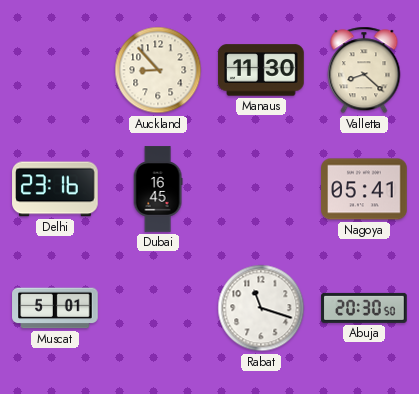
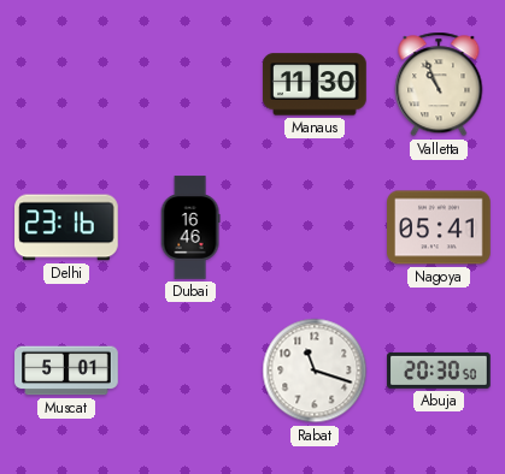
Auckland: 8:53 -> none (158, 70)
Valletta: 8:22 -> 10:56 (439, 84)
Dubai: 16:45 -> 16:46 (190, 227)
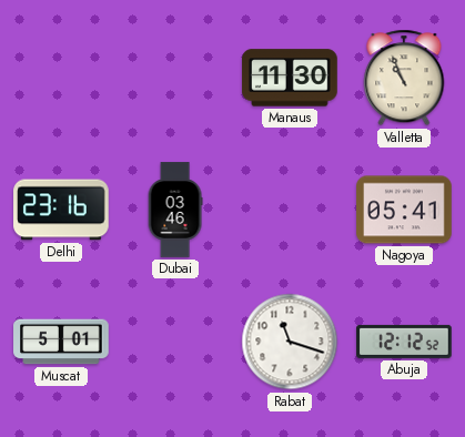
Dubai: 16:46 -> 03:46 (175, 210)
Abuja: 20:30 -> 12:12 (404, 342)
